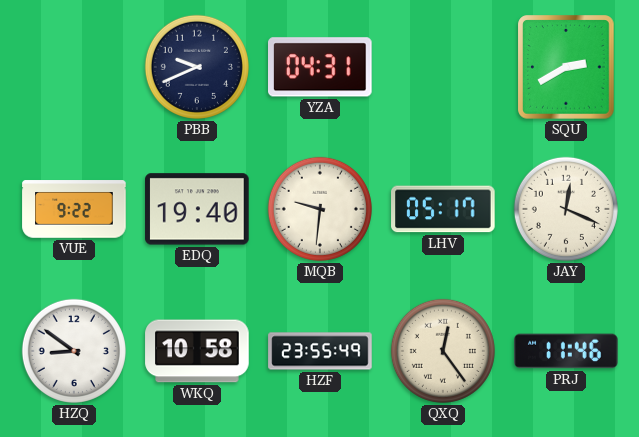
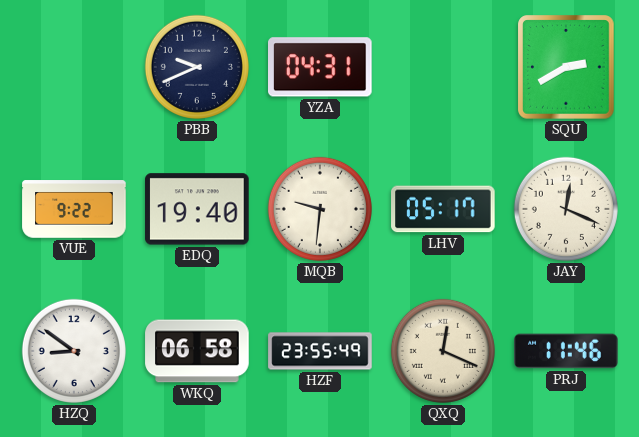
WKQ: 10:58 -> 06:58 (197, 351)
QXQ: 12:24 -> 12:19 (443, 351)
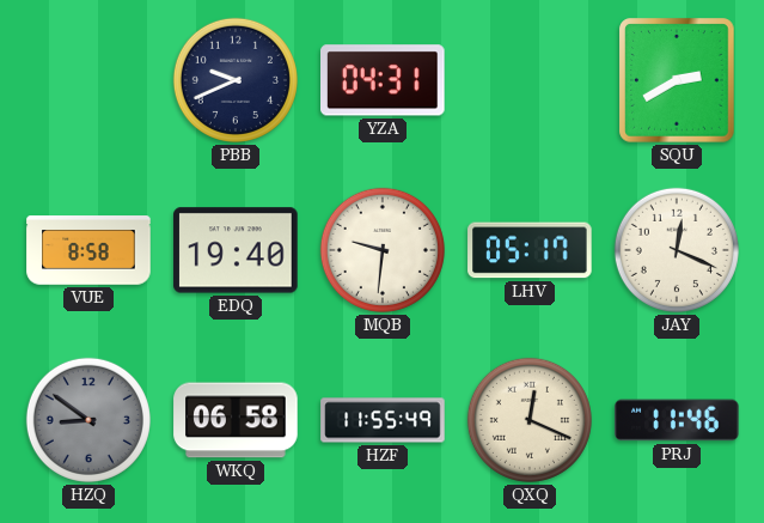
VUE: 9:22 -> 8:58 (88, 250)
HZQ dial: white -> grey (88, 420)
HZF: 23:55 -> 11:55 (383, 420)
